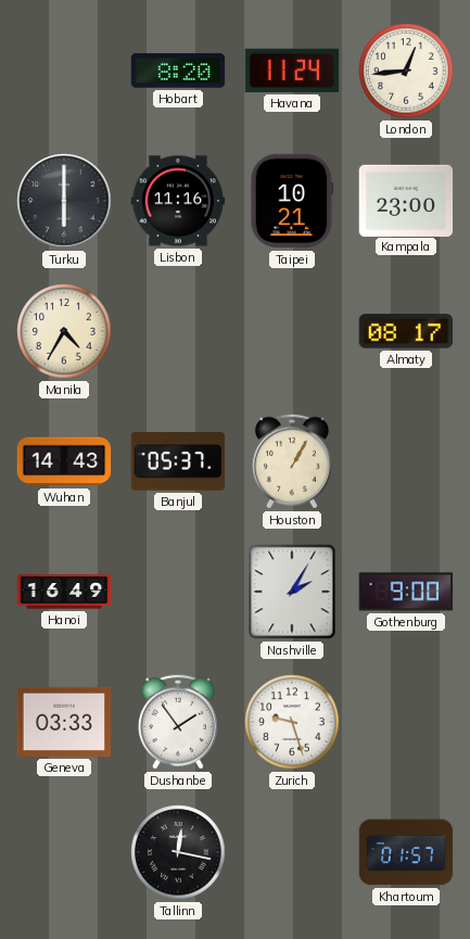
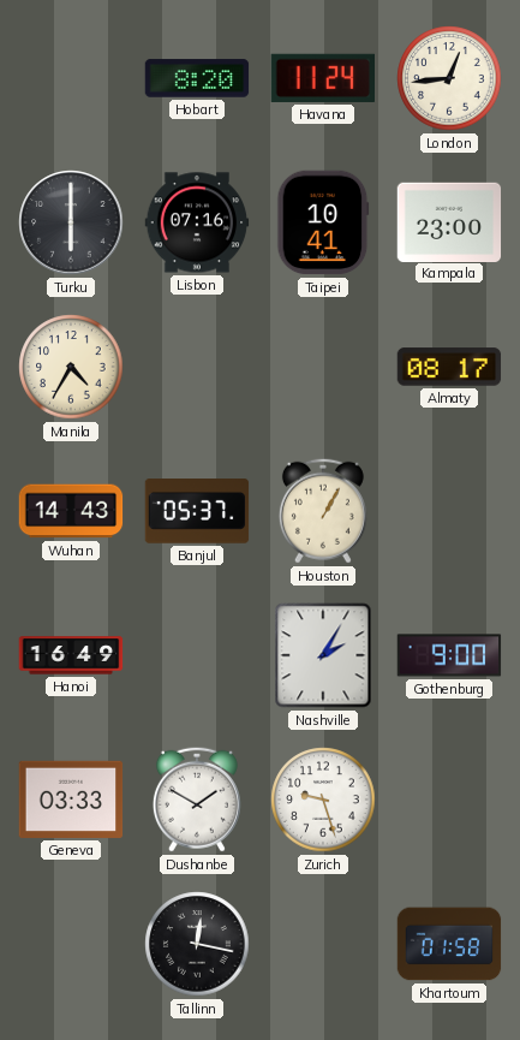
Lisbon: 11:16 -> 07:16 (197, 222)
Taipei: 10:21 -> 10:41 (323, 222)
Dushanbe: 1:54 -> 1:50 (197, 800)
Khartoum: 01:57 -> 01:58 (449, 944)
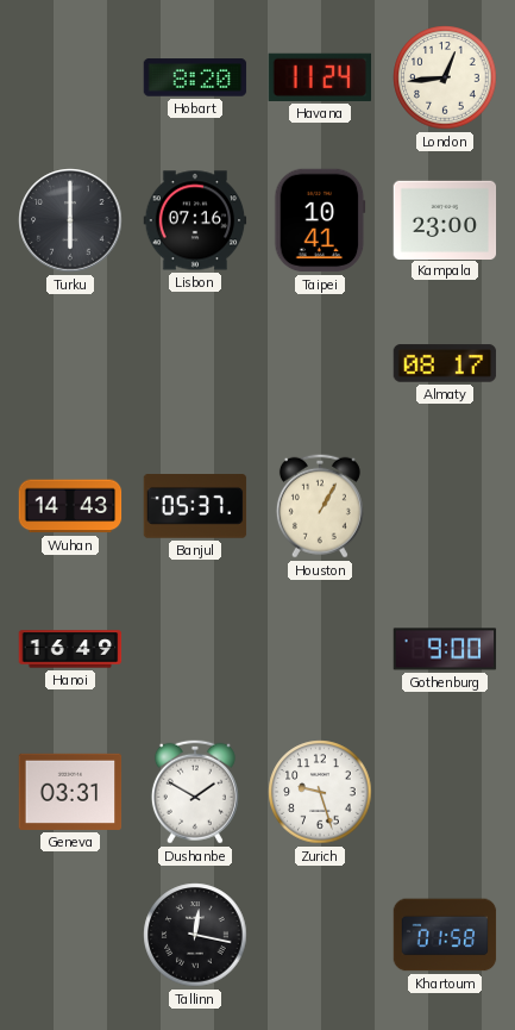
Manila: 4:35 -> none (71, 367)
Nashville: 2:05 -> none (323, 655)
Geneva: 03:33 -> 03:31 (70, 792)
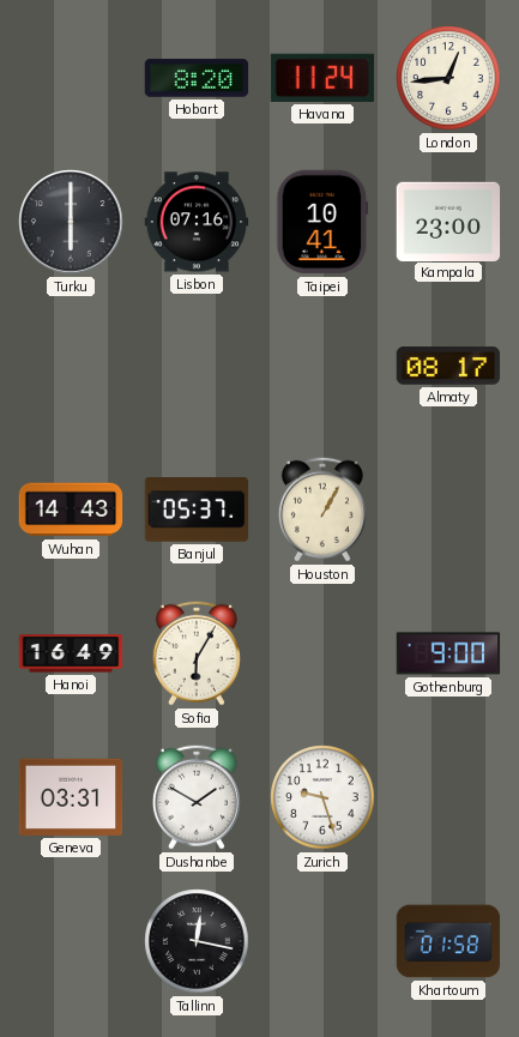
Sofia: none -> 6:05 (197, 653)
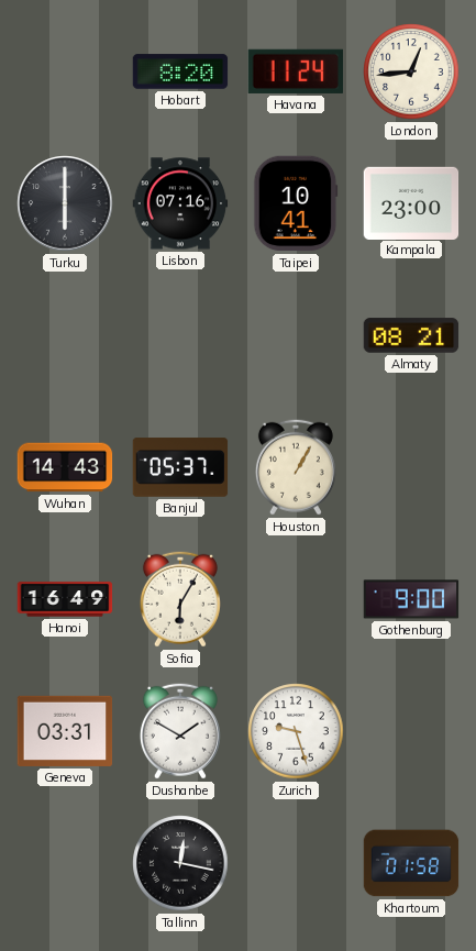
Almaty: 08:17 -> 08:21 (411, 335)
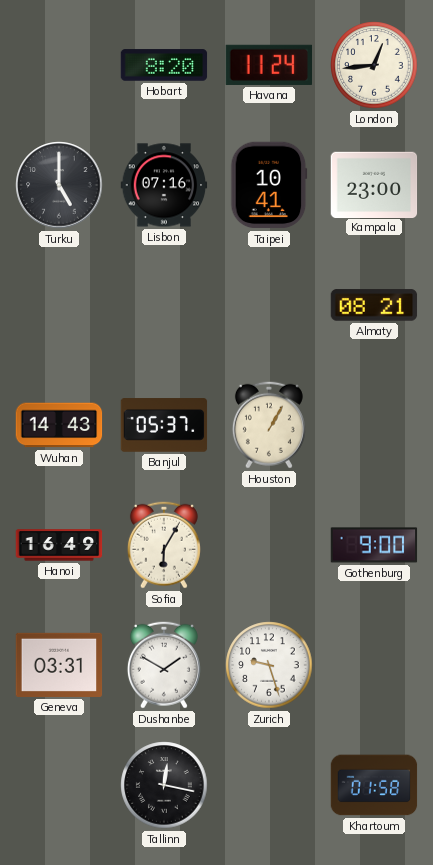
Turku: 6:00 -> 5:00 (59, 185)
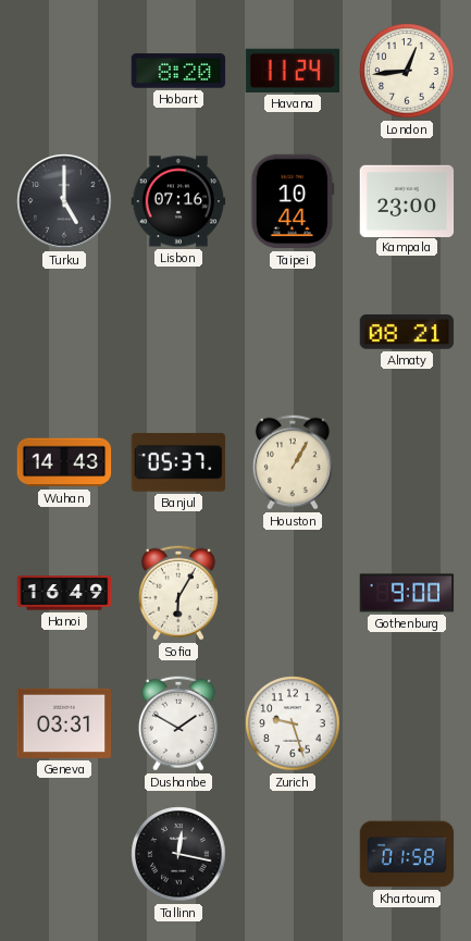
Taipei: 10:41 -> 10:44 (293, 201)
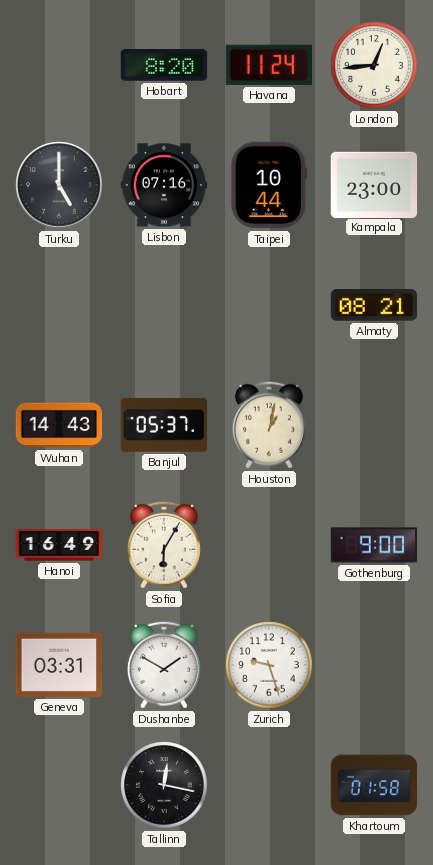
Houston: 1:05 -> 1:02 (269, 425)
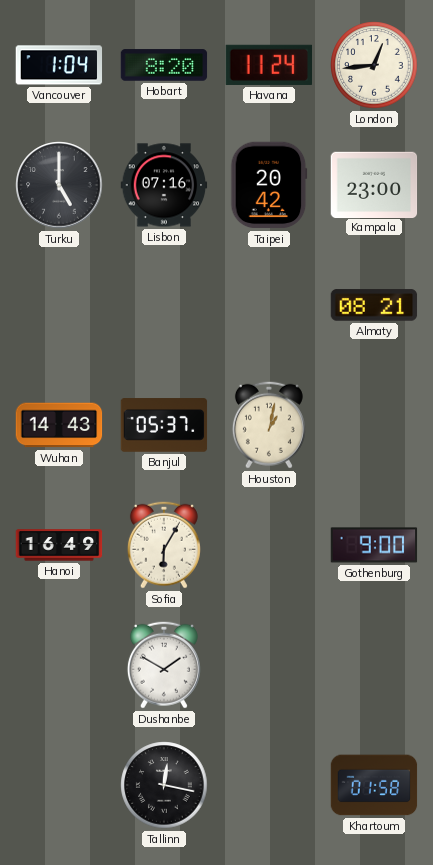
Vancouver: none -> 1:04 (59, 65)
Taipei: 10:44 -> 20:42 (269, 185)
Geneva: 03:31 -> none (59, 665)
Zurich: 9:27 -> none (269, 665)
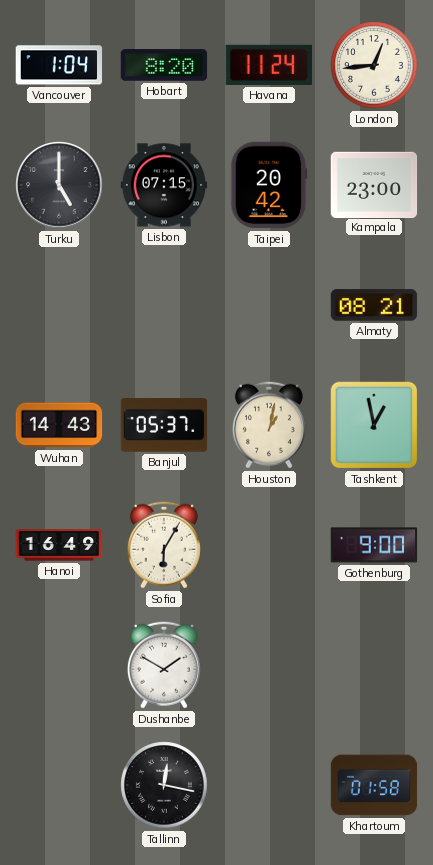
Lisbon: 07:16 -> 07:15 (164, 185)
Tashkent: none -> 12:58 (374, 425)
